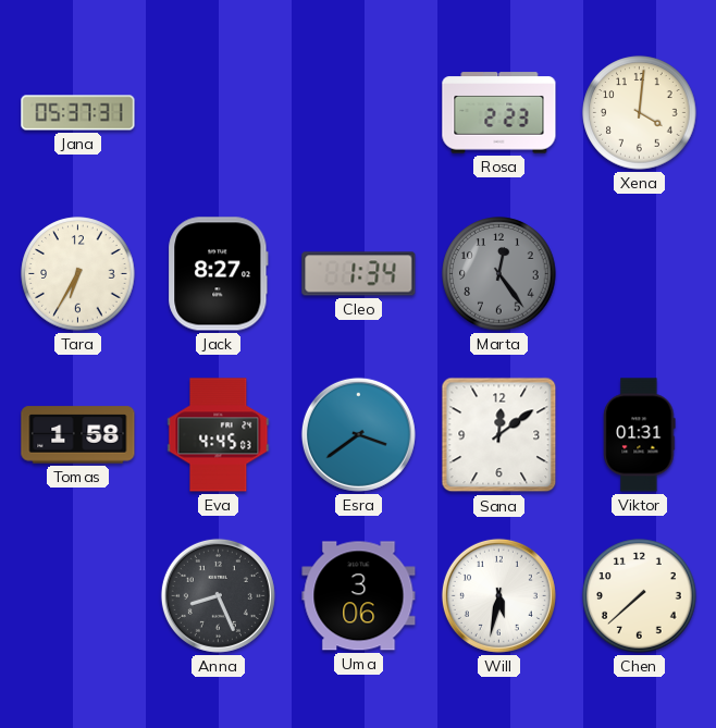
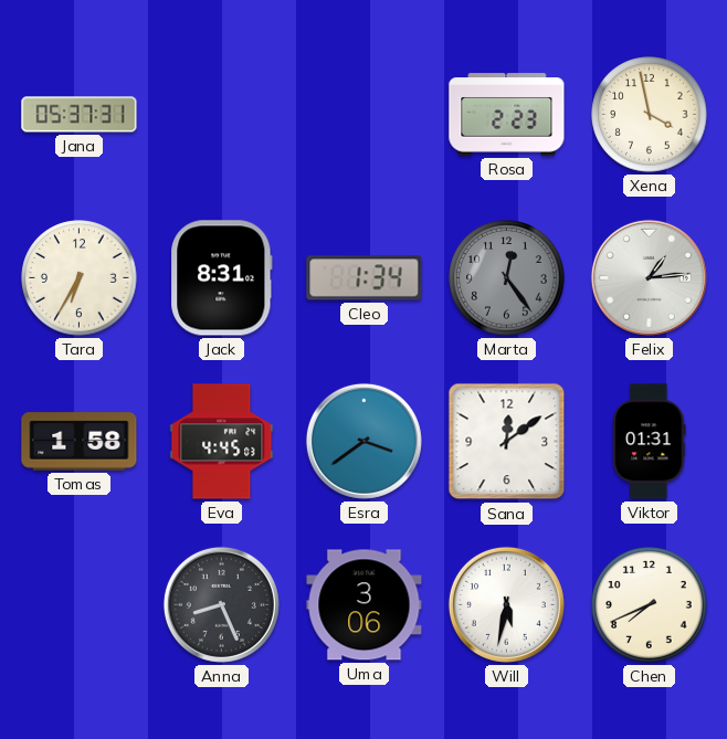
Xena: 4:01 -> 3:58 (650, 115)
Jack: 8:27 -> 8:31 (222, 278)
Felix: none -> 1:14 (649, 277)
Chen: 7:38 -> 7:41 (650, 605)
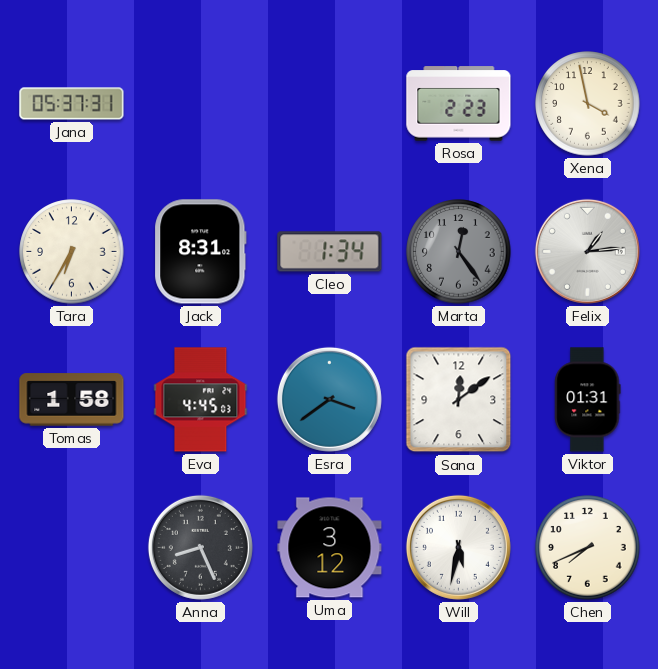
Uma: 3:06 -> 3:12 (330, 548)
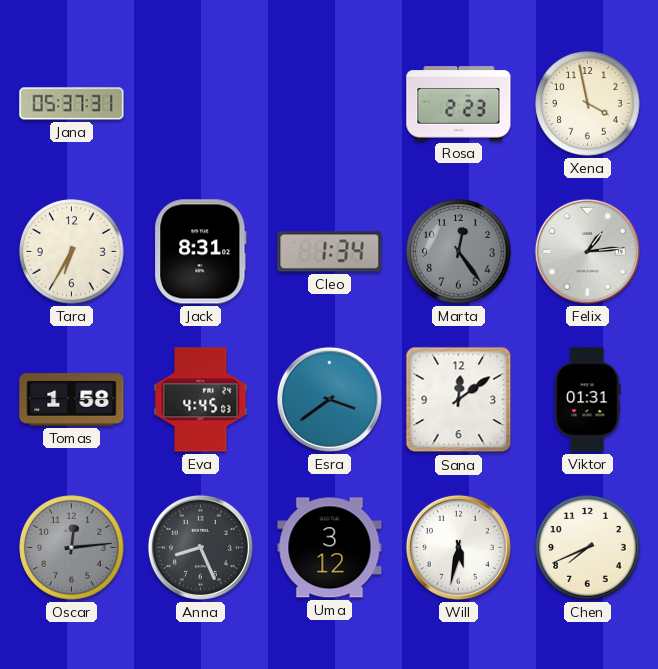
Oscar: none -> 12:14 (72, 548)
